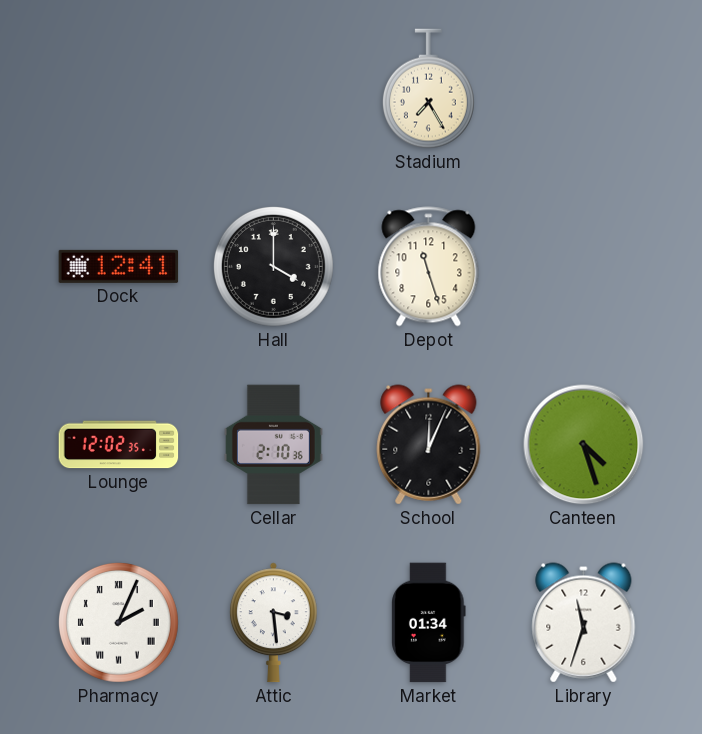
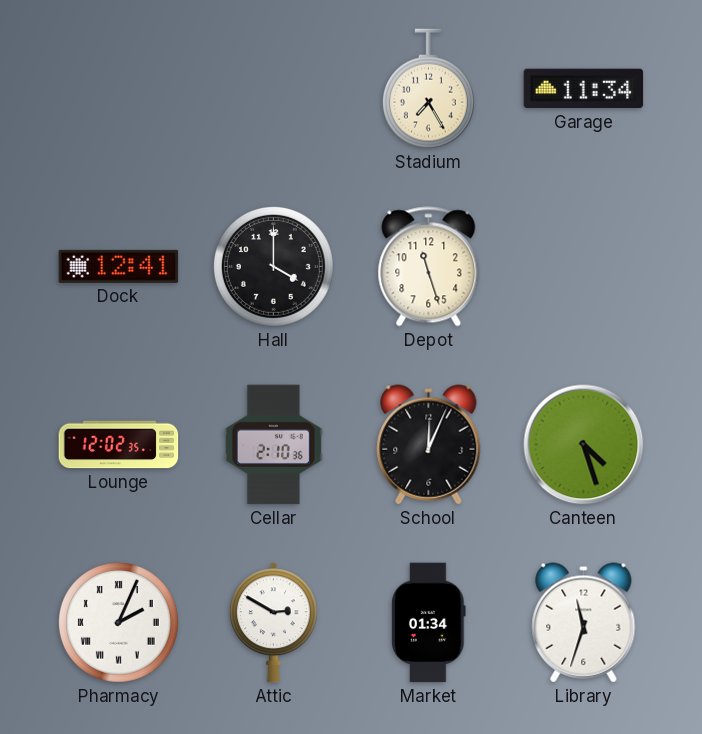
Garage: none -> 11:34 (584, 89)
Attic: 3:29 -> 2:50 (273, 623)
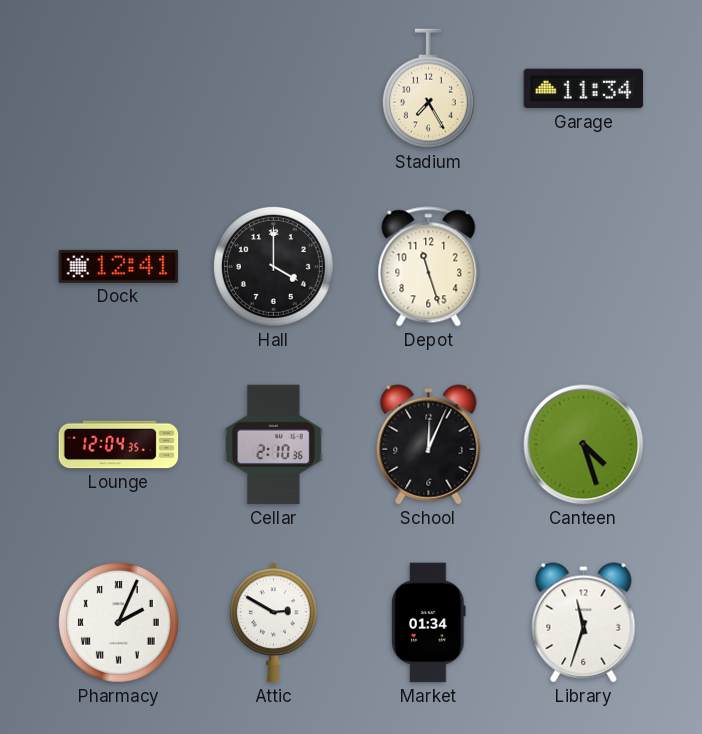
Lounge: 12:02 -> 12:04 (119, 445)
